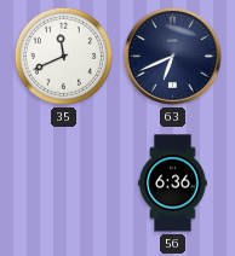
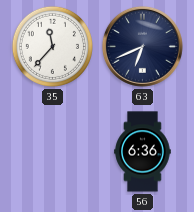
35: 11:41 -> 11:37 (52, 46)
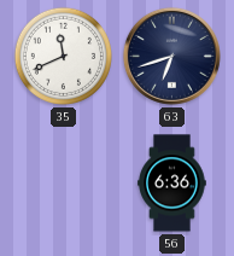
35: 11:37 -> 11:41 (63, 56)
63: 6:41 -> 6:42 (171, 56)
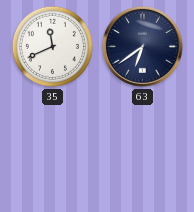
63: 6:42 -> 6:39 (142, 46)
56: 6:36 -> none (172, 184)
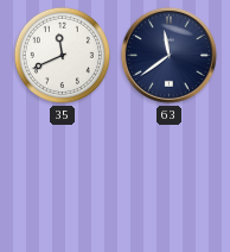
63: 6:39 -> 11:39 (168, 55)
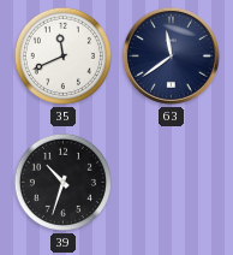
39: none -> 10:33 (62, 182)
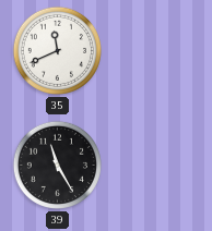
63: 11:39 -> none (171, 55)
39: 10:33 -> 11:25 (57, 165)
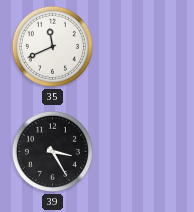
39: 11:25 -> 3:25 (52, 151)
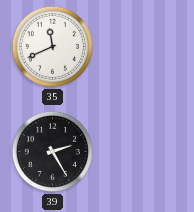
39: 3:25 -> 2:25 (52, 151)
